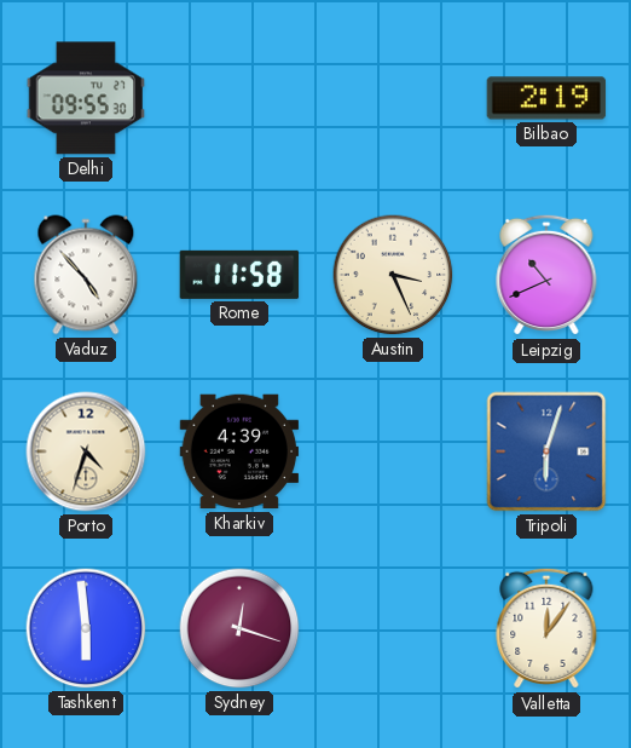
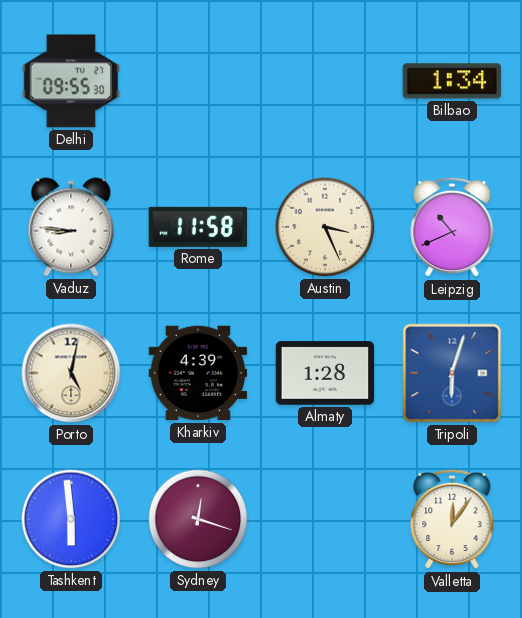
Bilbao: 2:19 -> 1:34 (452, 81)
Vaduz: 4:53 -> 8:46 (71, 227)
Porto: 4:33 -> 5:02 (71, 373)
Almaty: none -> 1:28 (325, 373)
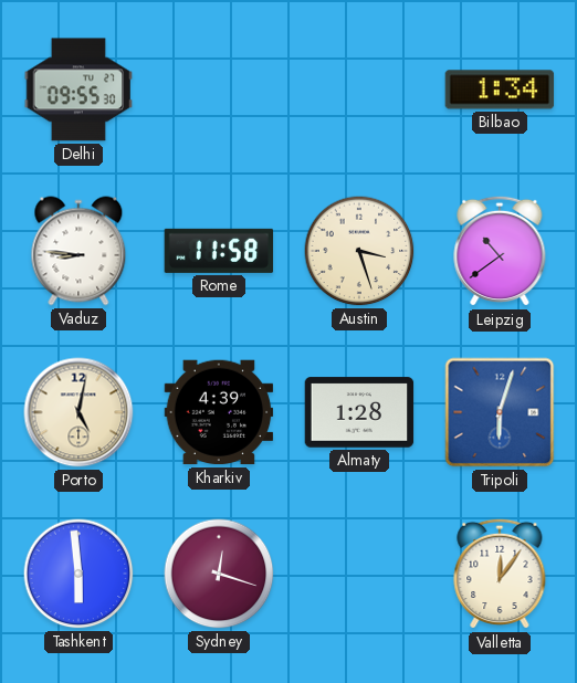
Austin: 3:26 -> 3:27 (359, 251)
Leipzig: 10:41 -> 10:39 (500, 251)
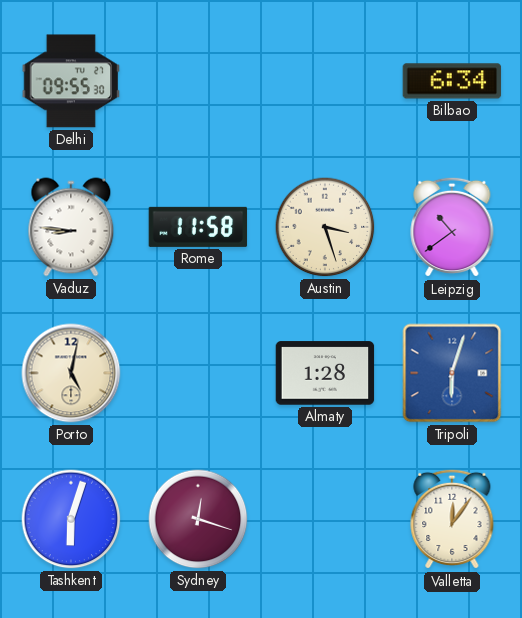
Bilbao: 1:34 -> 6:34 (452, 81)
Kharkiv: 4:39 -> none (219, 412)
Tashkent: 5:59 -> 6:03 (71, 519)
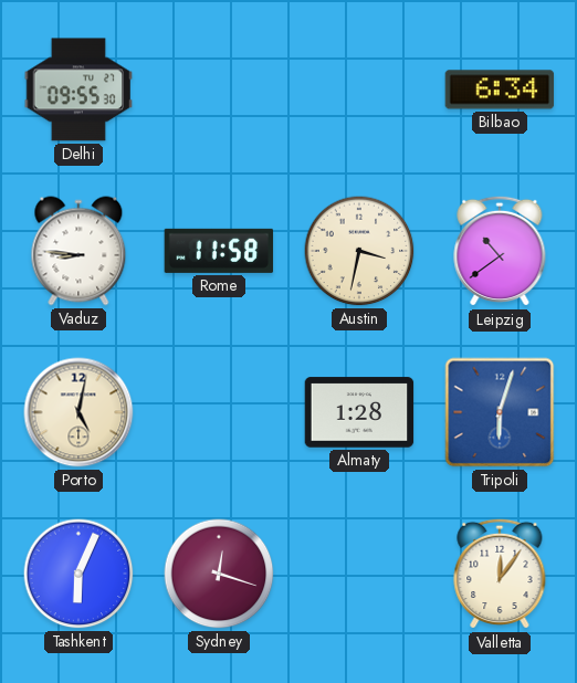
Austin: 3:27 -> 3:32 (359, 251)
Tashkent: 6:03 -> 6:04 (78, 574)
